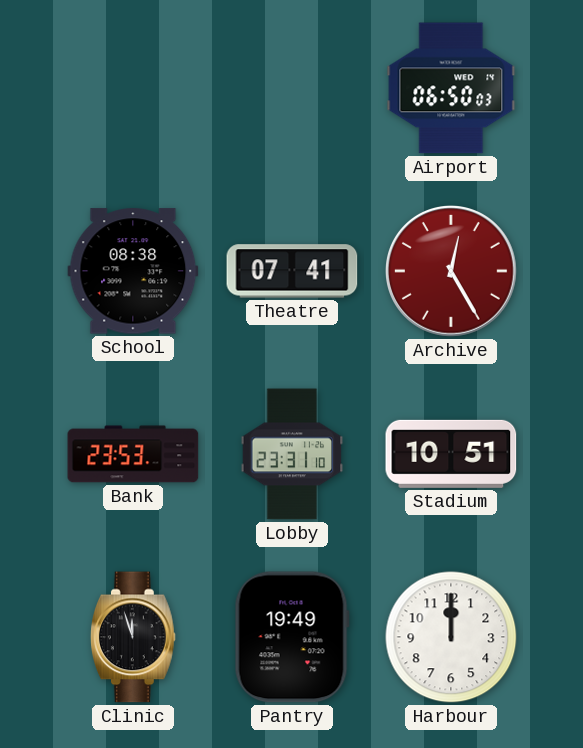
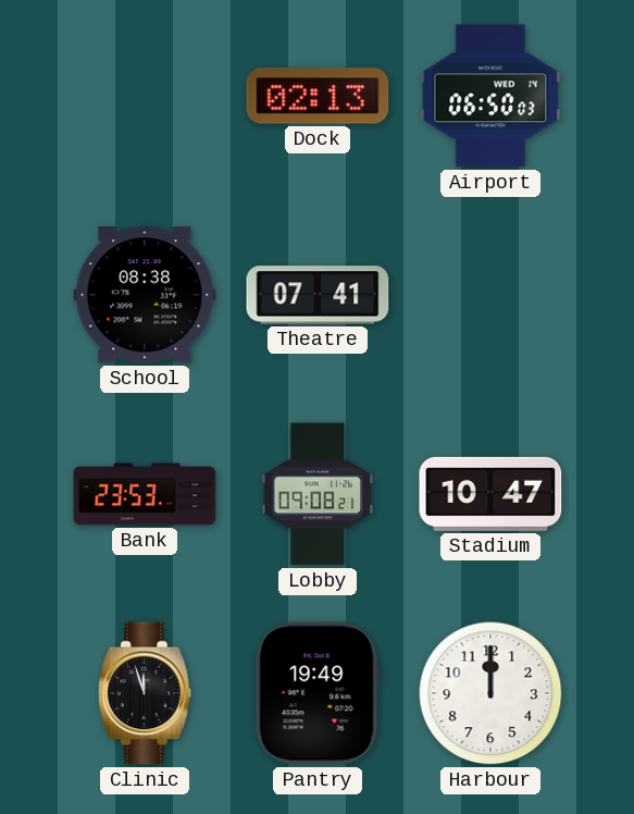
Dock: none -> 02:13 (318, 96)
Archive: 12:25 -> none (452, 272)
Lobby: 23:31 -> 09:08 (318, 494)
Stadium: 10:51 -> 10:47 (490, 494)
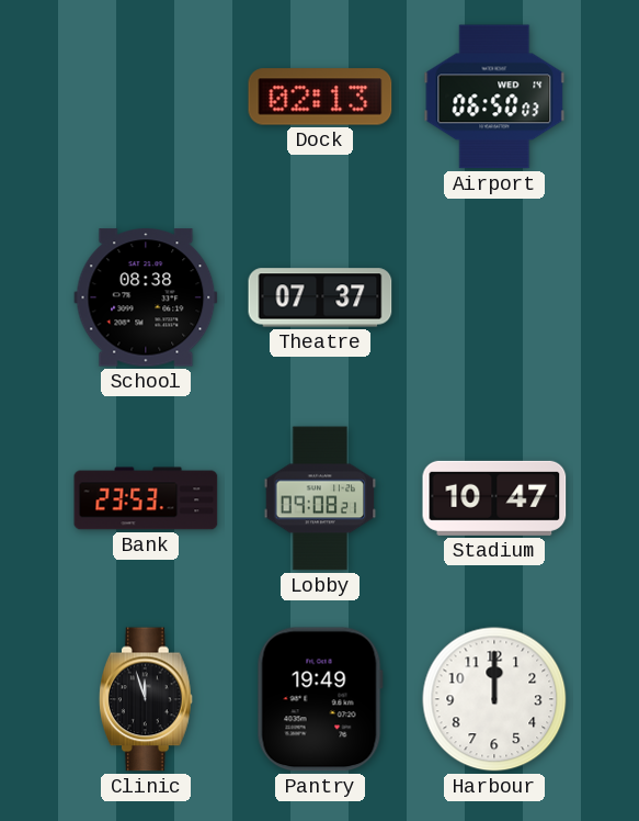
Theatre: 07:41 -> 07:37 (320, 297)
